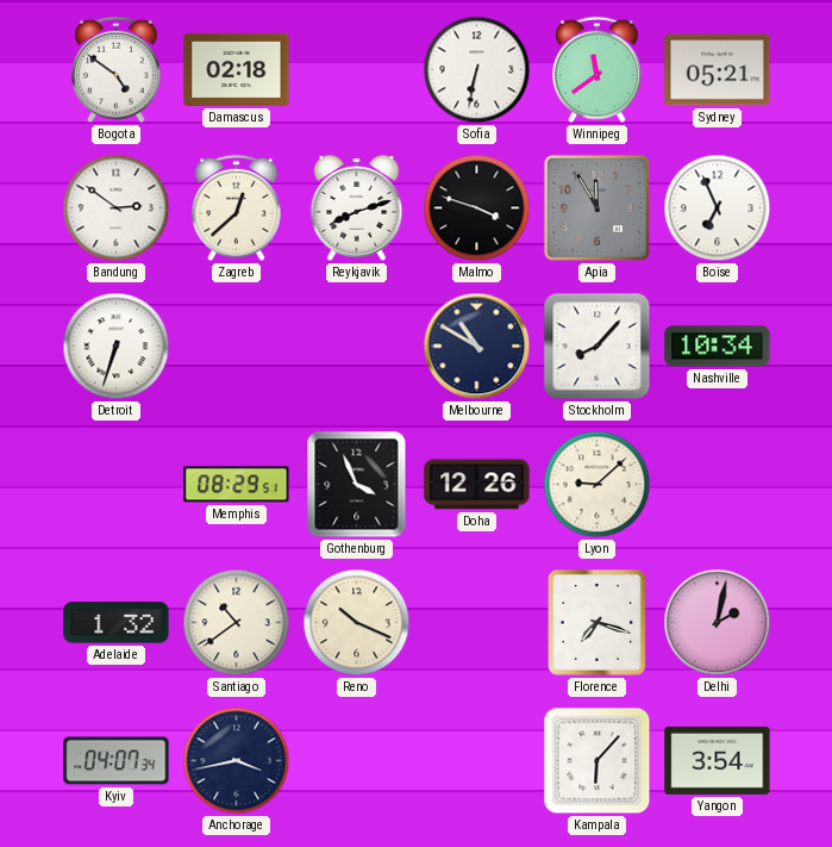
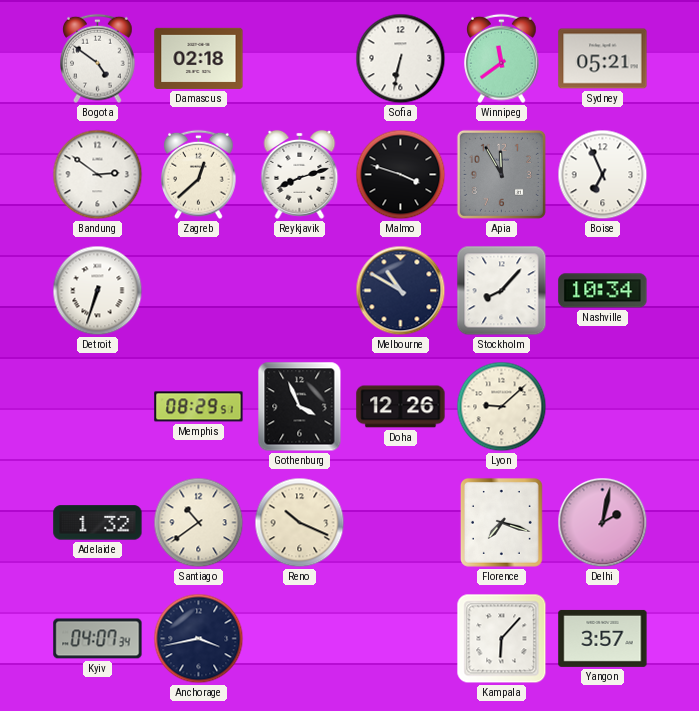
Yangon: 3:54 -> 3:57 (603, 638)
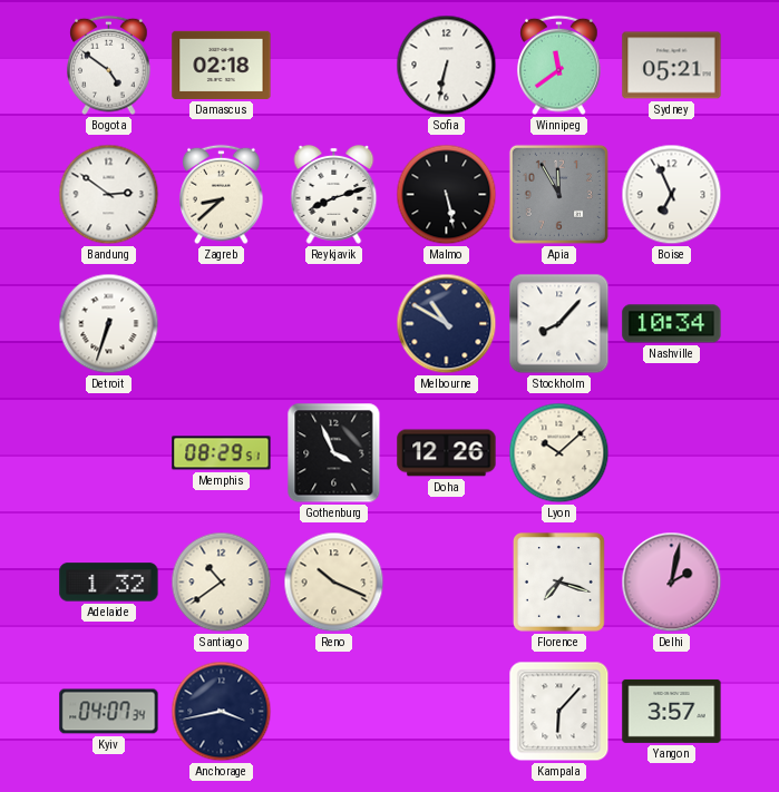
Zagreb: 12:38 -> 8:38 (222, 195)
Malmo: 3:48 -> 5:28 (447, 195)
Lyon: 9:08 -> 10:08 (559, 453)
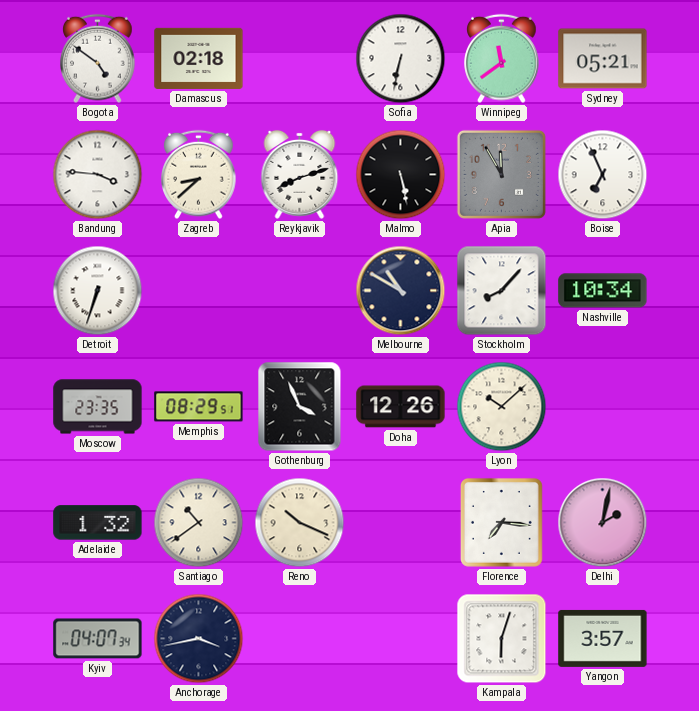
Bandung: 2:51 -> 3:46 (98, 175)
Moscow: none -> 23:35 (98, 407)
Florence: 7:18 -> 7:16 (501, 522)
Kampala: 6:07 -> 6:03 (502, 639)
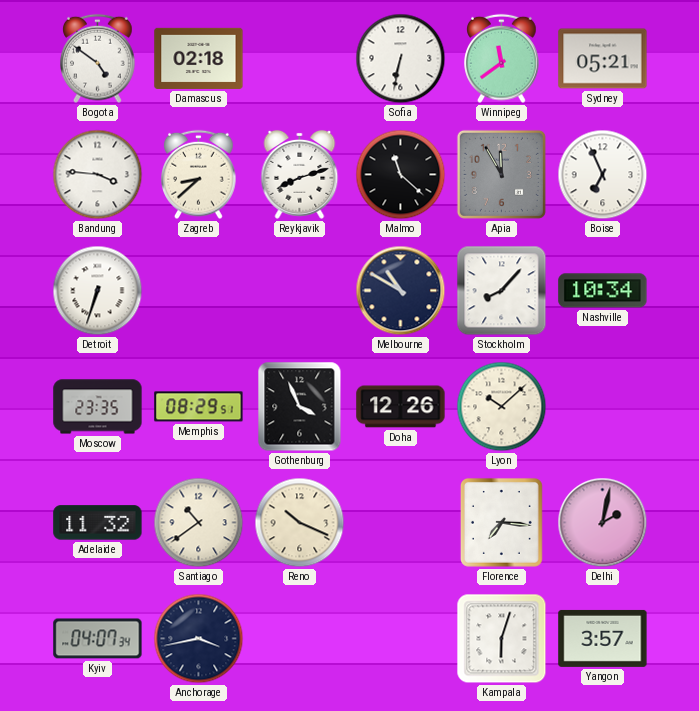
Malmo: 5:28 -> 11:22 (401, 175)
Adelaide: 1:32 -> 11:32 (98, 523)
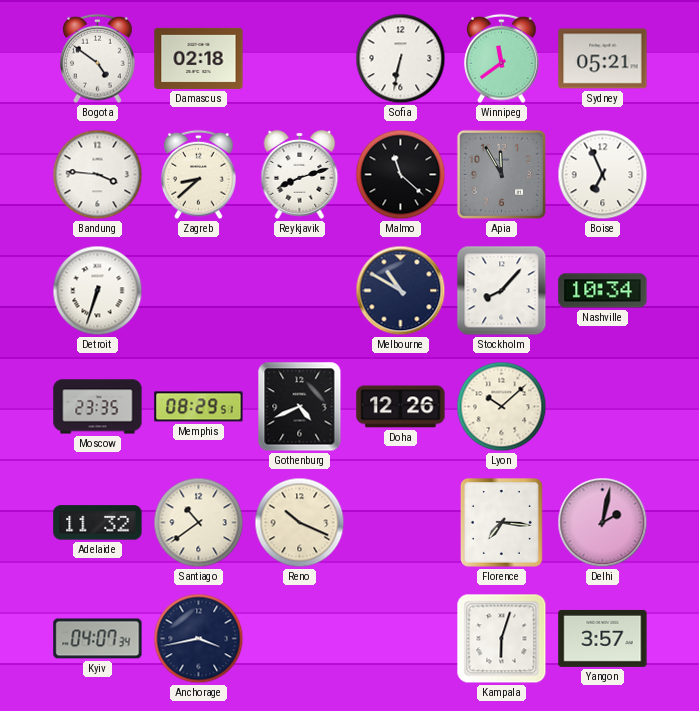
Gothenburg: 3:56 -> 4:41 (300, 407)
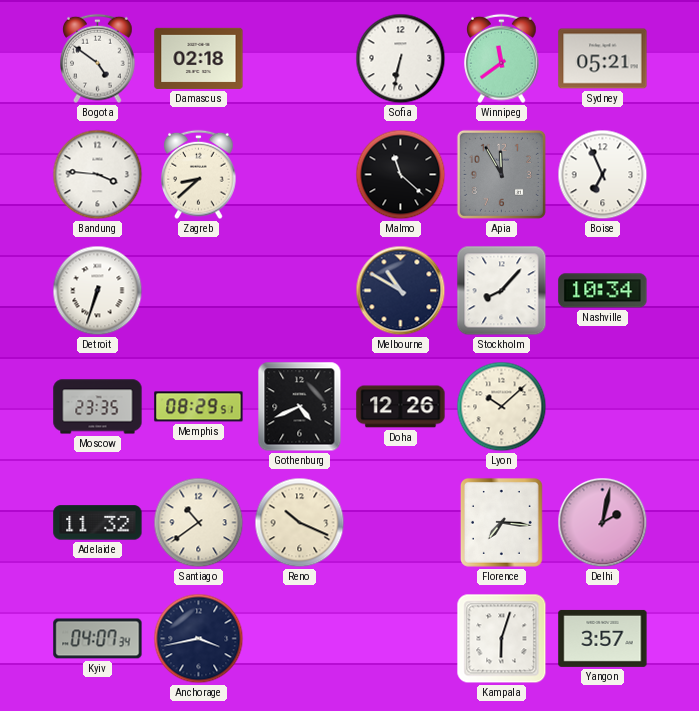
Reykjavik: 8:12 -> none (300, 174)
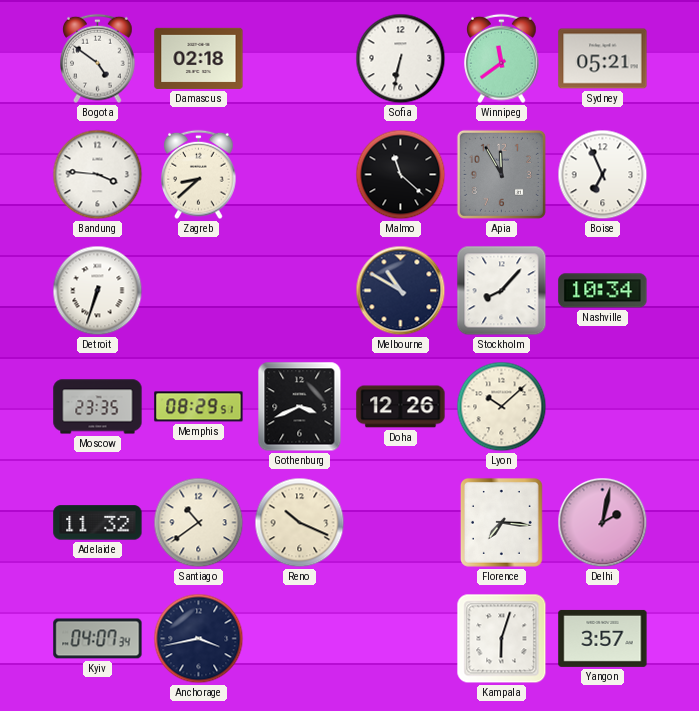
Gothenburg: 4:41 -> 3:41 (300, 407)
